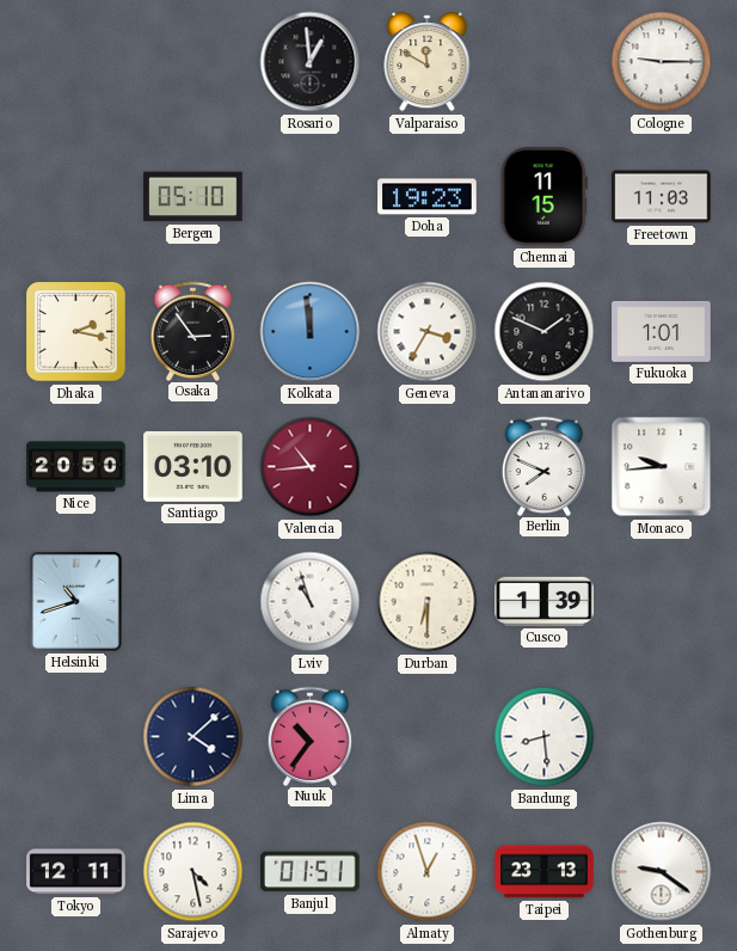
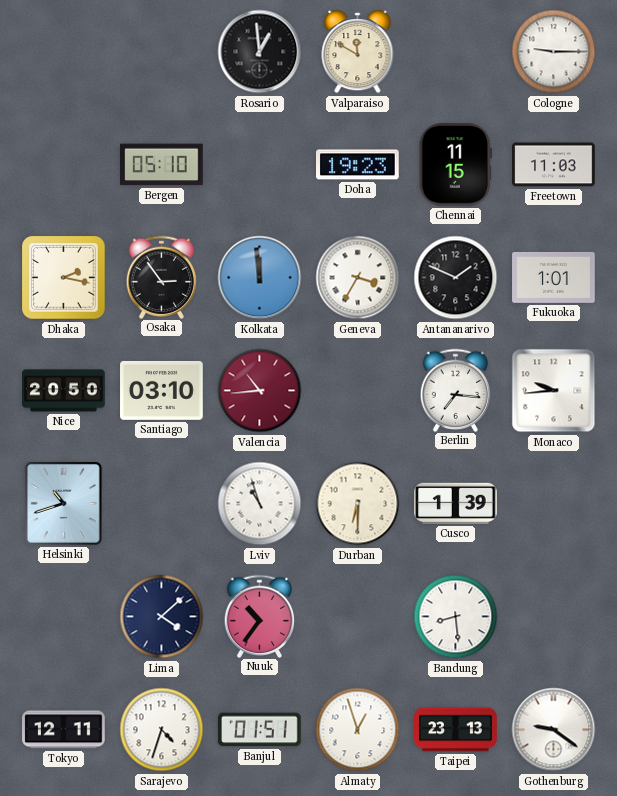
Berlin: 7:49 -> 7:16 (456, 390)
Sarajevo: 4:28 -> 4:33 (162, 730)
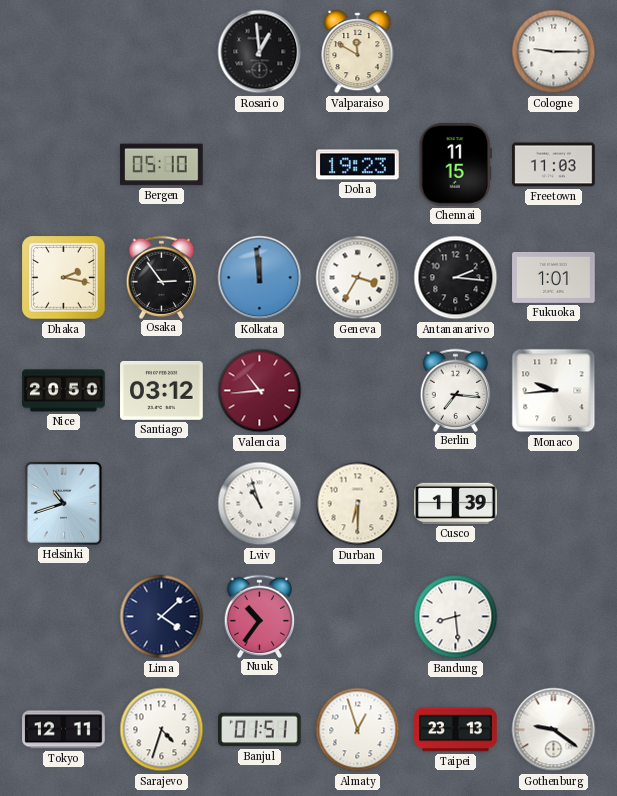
Antananarivo: 1:49 -> 2:16 (456, 278)
Santiago: 03:10 -> 03:12 (162, 390)
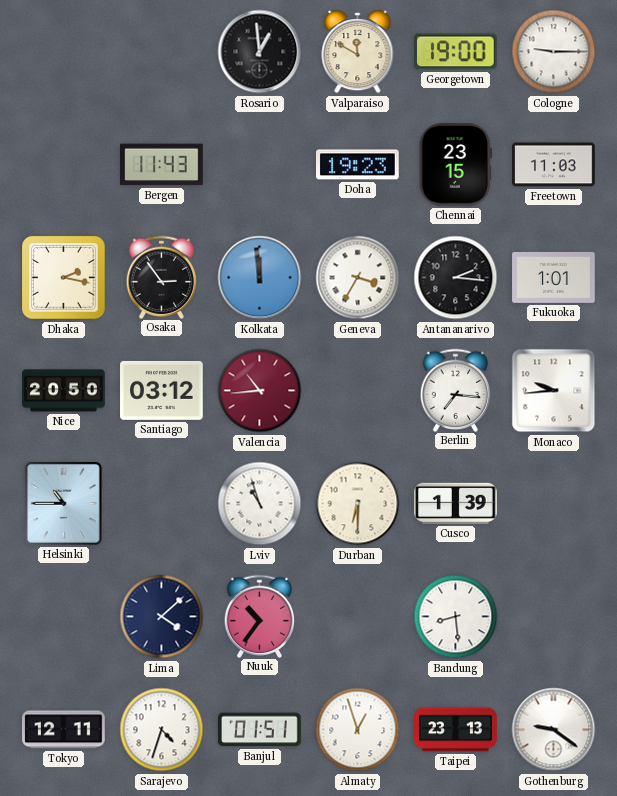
Georgetown: none -> 19:00 (456, 52)
Bergen: 05:10 -> 11:43 (162, 165)
Chennai: 11:15 -> 23:15 (455, 165)
Helsinki: 10:42 -> 10:45 (63, 503)
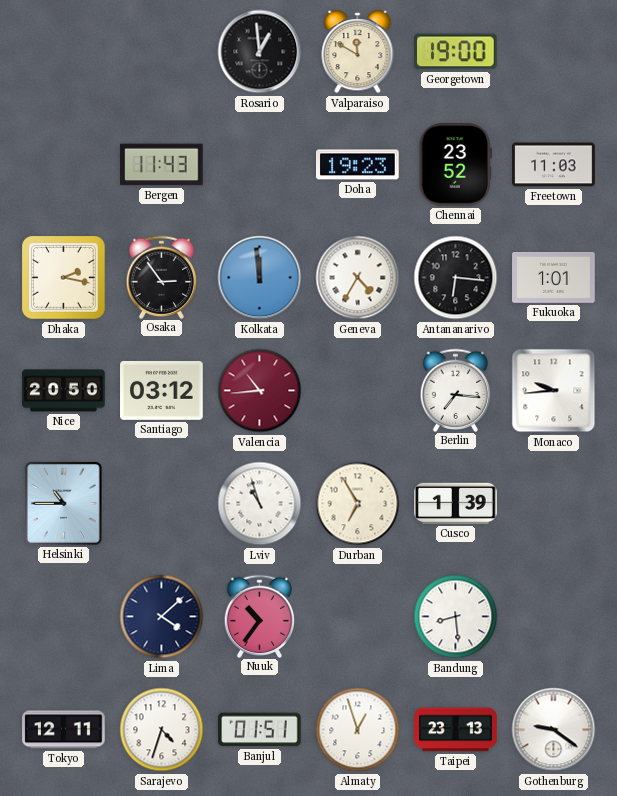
Cologne: 9:15 -> none (554, 52)
Chennai: 23:15 -> 23:52 (455, 165)
Geneva: 3:35 -> 4:35 (358, 278)
Antananarivo: 2:16 -> 6:16 (456, 278)
Durban: 6:30 -> 6:55 (358, 504)
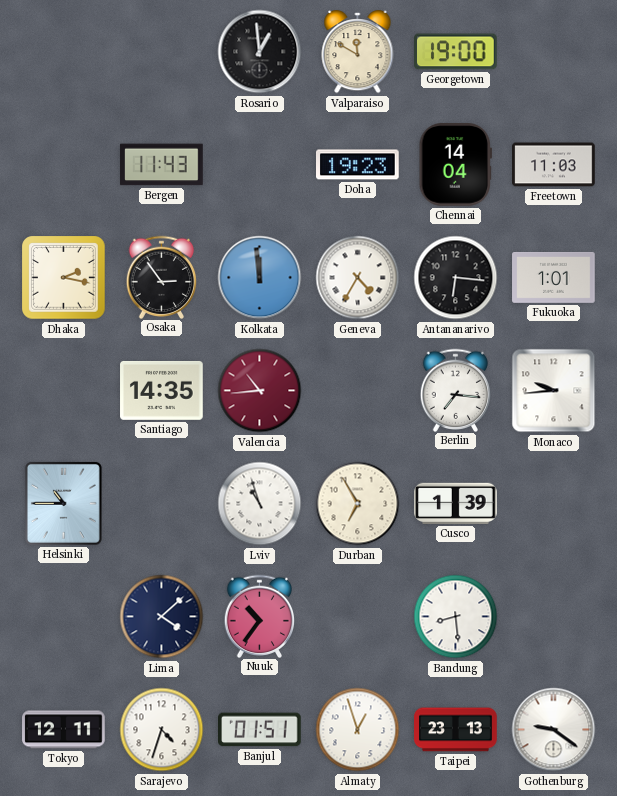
Chennai: 23:52 -> 14:04 (455, 165)
Nice: 20:50 -> none (64, 391)
Santiago: 03:12 -> 14:35 (162, 390)
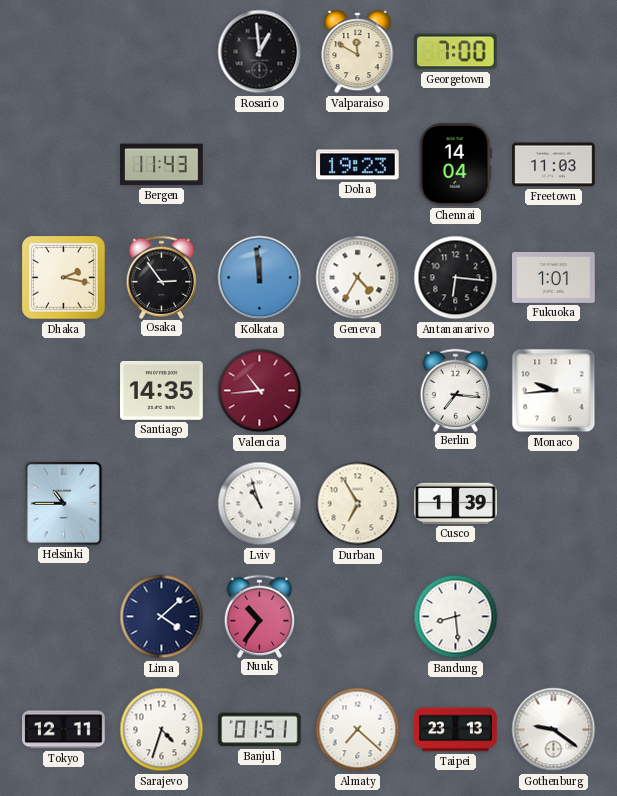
Georgetown: 19:00 -> 7:00 (456, 52)
Almaty: 12:57 -> 7:22 (358, 730)
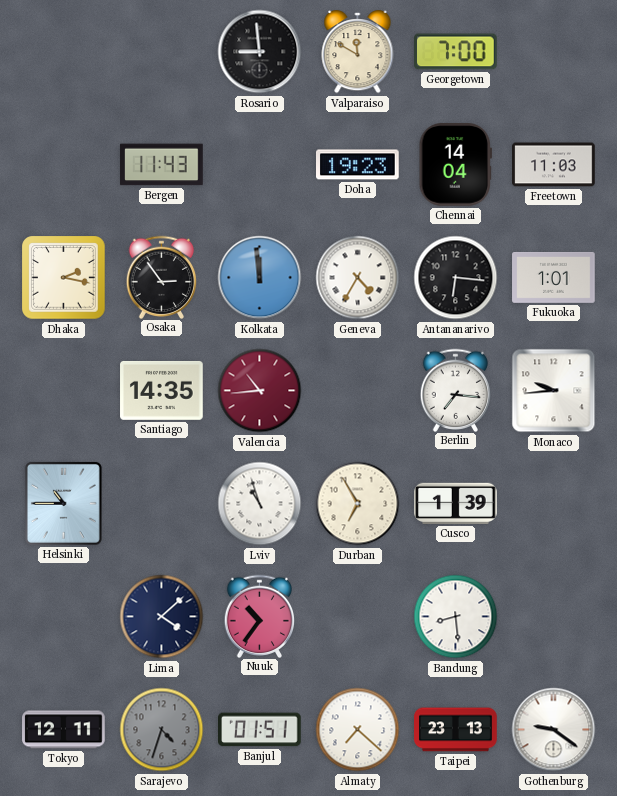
Rosario: 12:59 -> 8:59 (260, 52)
Sarajevo dial: white -> grey (162, 730)
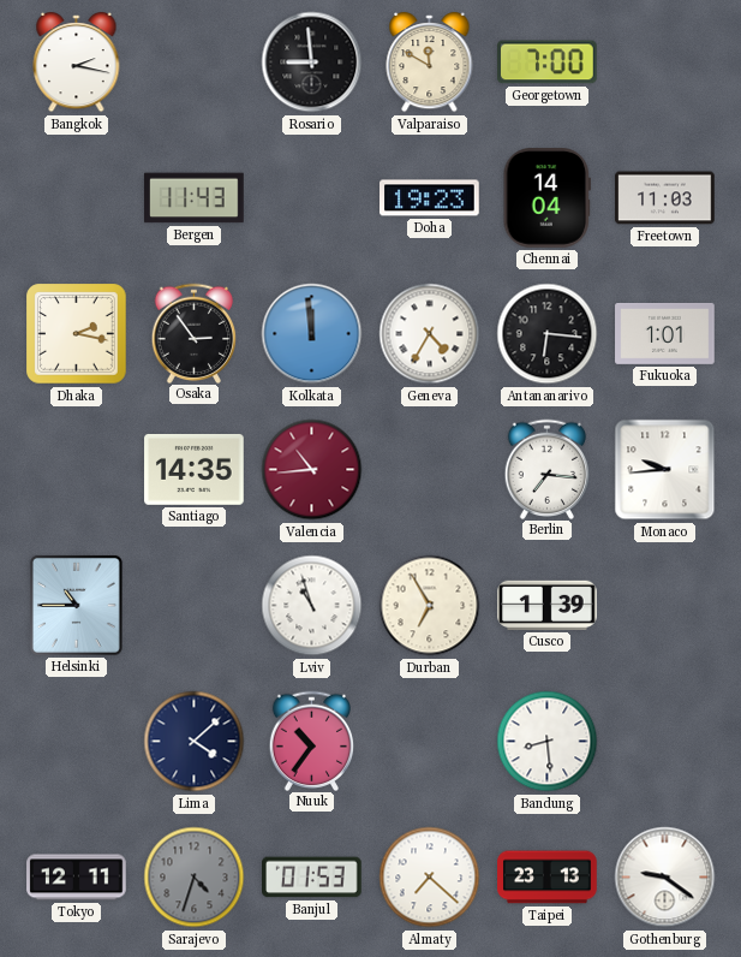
Bangkok: none -> 2:17 (77, 63)
Banjul: 01:51 -> 01:53 (312, 878)
